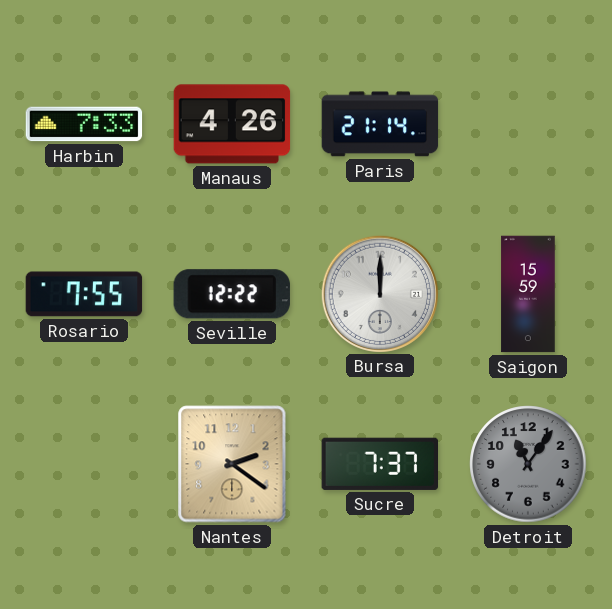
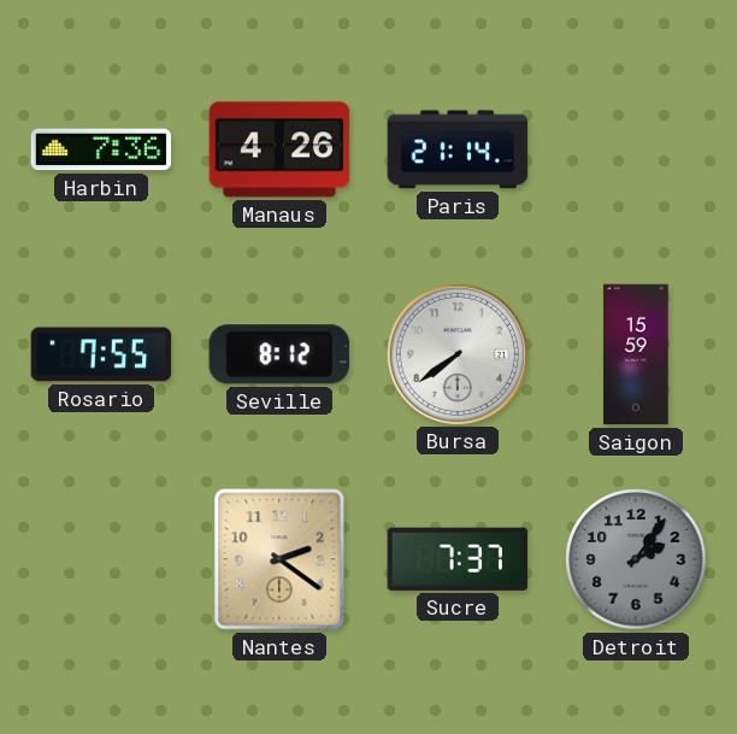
Harbin: 7:33 -> 7:36 (101, 149)
Seville: 12:22 -> 8:12 (279, 354)
Bursa: 12:00 -> 7:39 (458, 353)
Detroit: 11:06 -> 2:06 (636, 559)
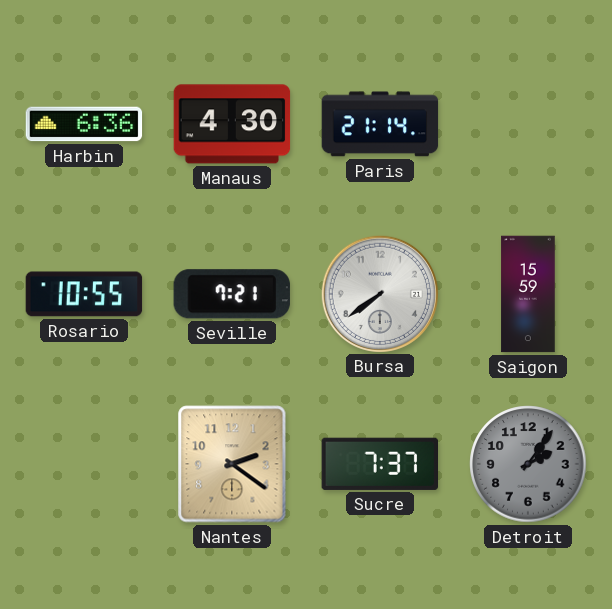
Harbin: 7:36 -> 6:36 (84, 124)
Manaus: 4:26 -> 4:30 (232, 124)
Rosario: 7:55 -> 10:55 (84, 294)
Seville: 8:12 -> 7:21 (232, 294)
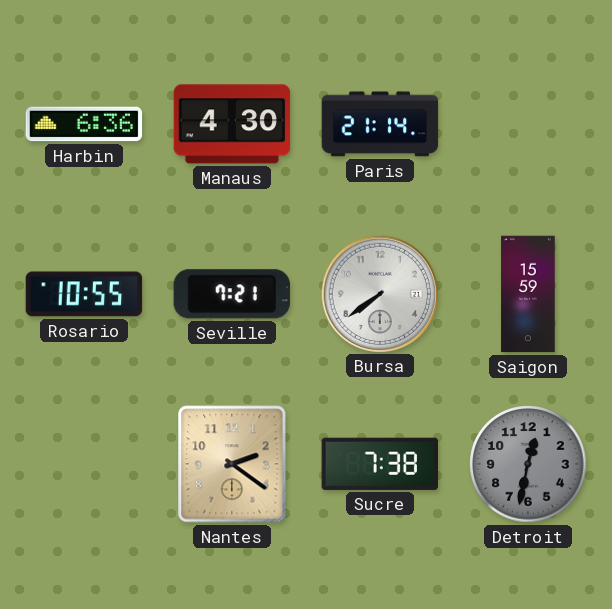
Sucre: 7:37 -> 7:38 (379, 464)
Detroit: 2:06 -> 12:32 (528, 464)
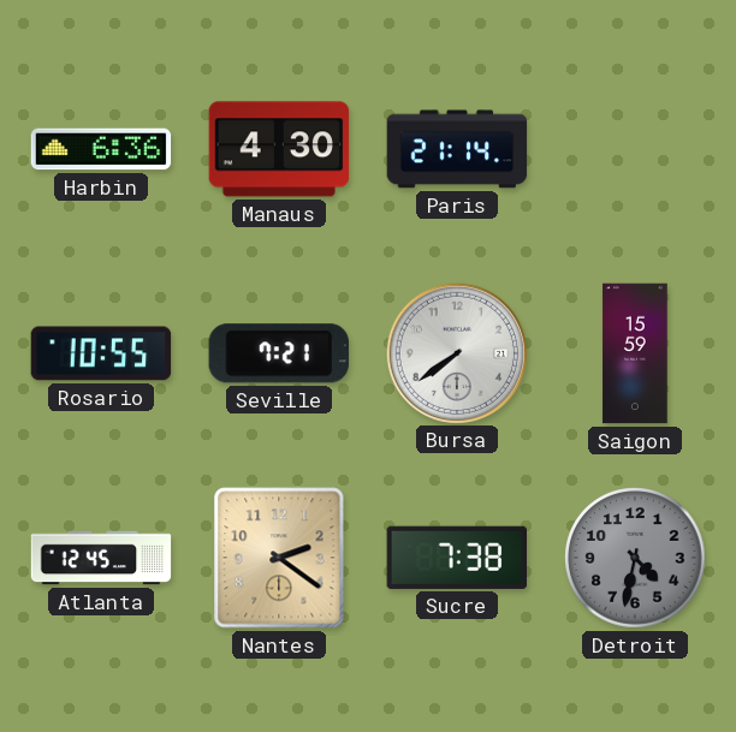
Atlanta: none -> 12:45 (101, 558)
Detroit: 12:32 -> 4:32 (635, 558)
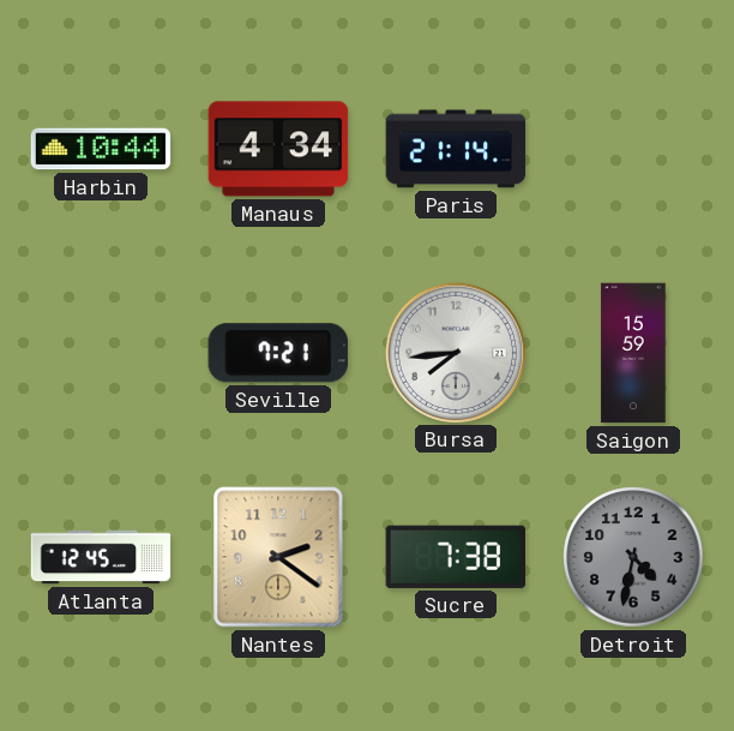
Harbin: 6:36 -> 10:44 (101, 149)
Manaus: 4:30 -> 4:34 (278, 149)
Rosario: 10:55 -> none (101, 353)
Bursa: 7:39 -> 7:44 (456, 352)
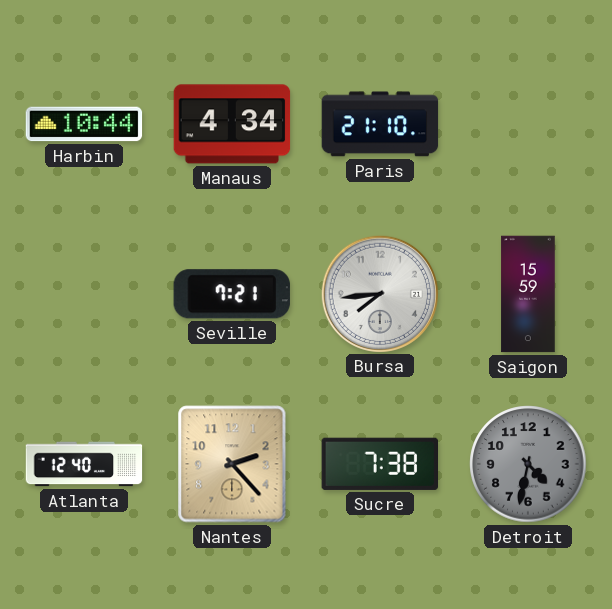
Paris: 21:14 -> 21:10 (380, 124)
Atlanta: 12:45 -> 12:40 (84, 464)
Nantes: 2:21 -> 2:23 (232, 464)
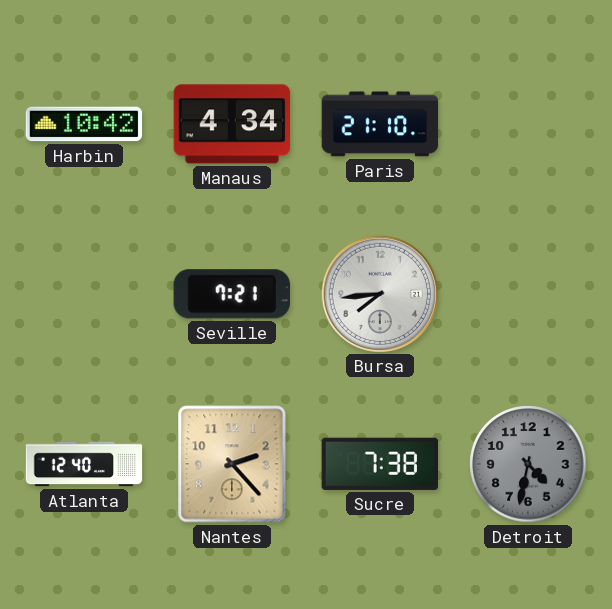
Harbin: 10:44 -> 10:42 (84, 124)
Saigon: 15:59 -> none (528, 294)
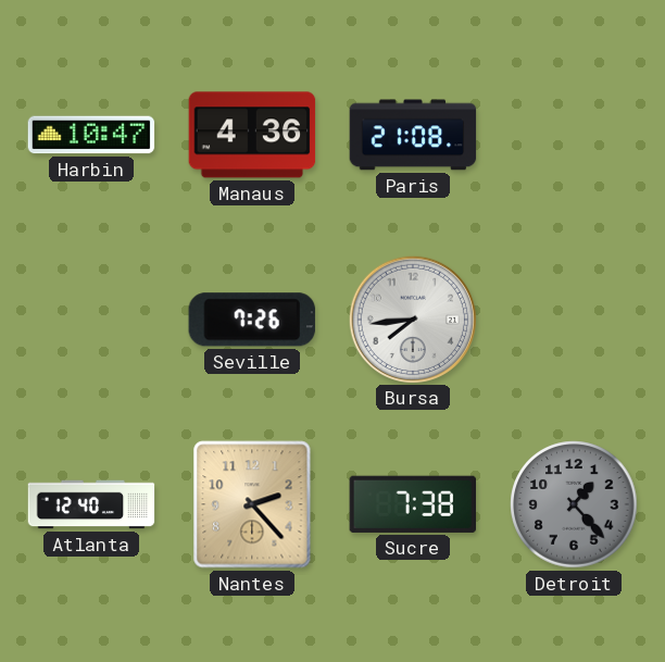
Harbin: 10:42 -> 10:47 (91, 135)
Manaus: 4:34 -> 4:36 (252, 135)
Paris: 21:10 -> 21:08 (413, 135)
Seville: 7:21 -> 7:26 (252, 320)
Detroit: 4:32 -> 1:23 (574, 504)
